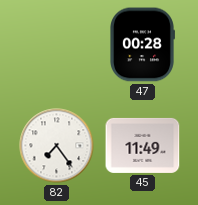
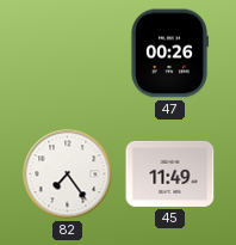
47: 00:28 -> 00:26 (170, 54)
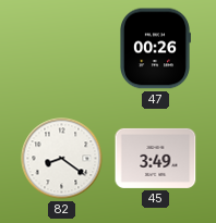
82: 7:24 -> 8:21 (62, 159)
45: 11:49 -> 3:49 (156, 158)
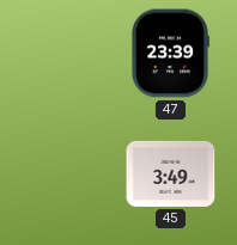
47: 00:26 -> 23:39 (171, 54)
82: 8:21 -> none (62, 159)
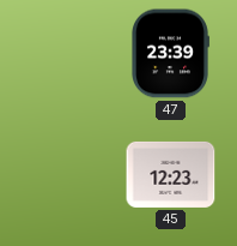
45: 3:49 -> 12:23 (171, 174)
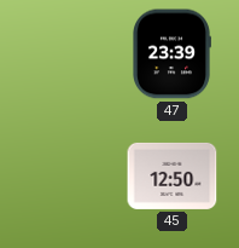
45: 12:23 -> 12:50 (173, 175)
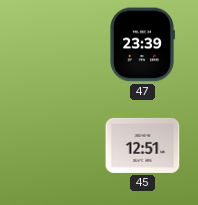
45: 12:50 -> 12:51 (143, 145)
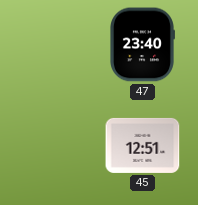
47: 23:39 -> 23:40 (143, 45)
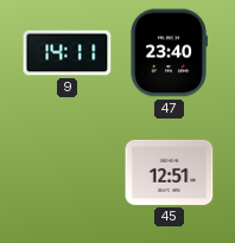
9: none -> 14:11 (68, 53)
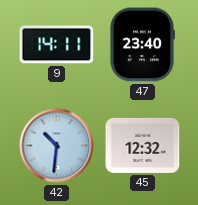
42: none -> 10:31 (57, 146)
45: 12:51 -> 12:32 (143, 145)
